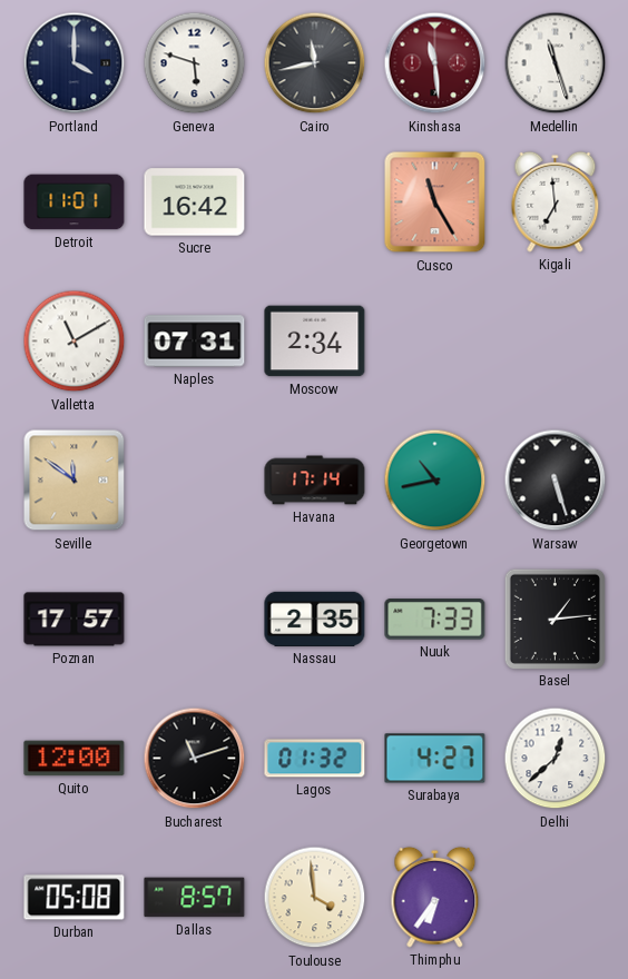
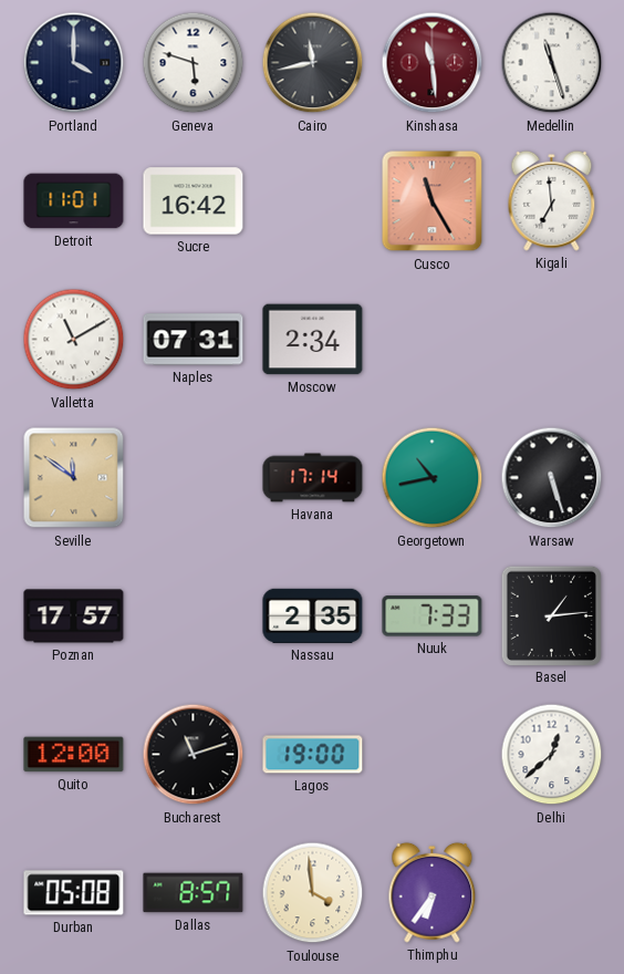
Lagos: 01:32 -> 19:00 (313, 755)
Surabaya: 4:27 -> none (435, 759)
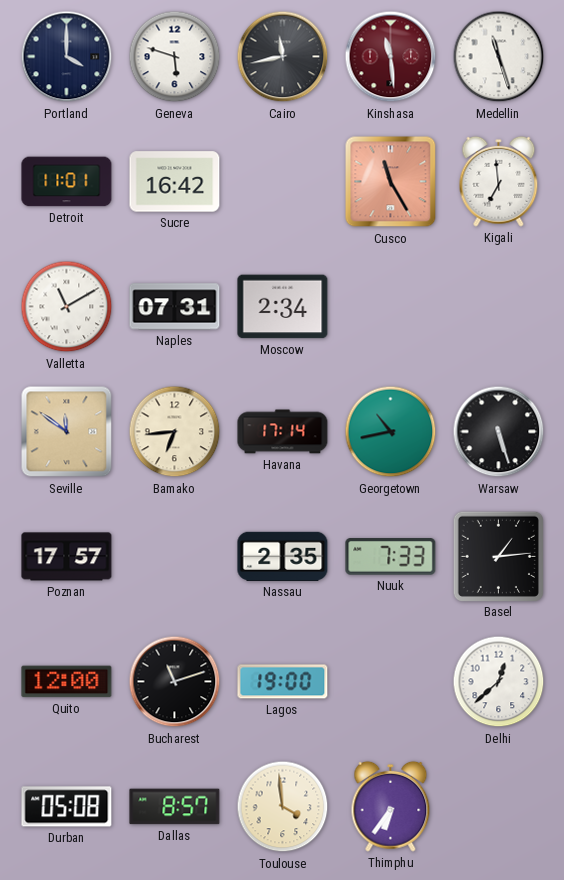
Bamako: none -> 6:44 (175, 432)
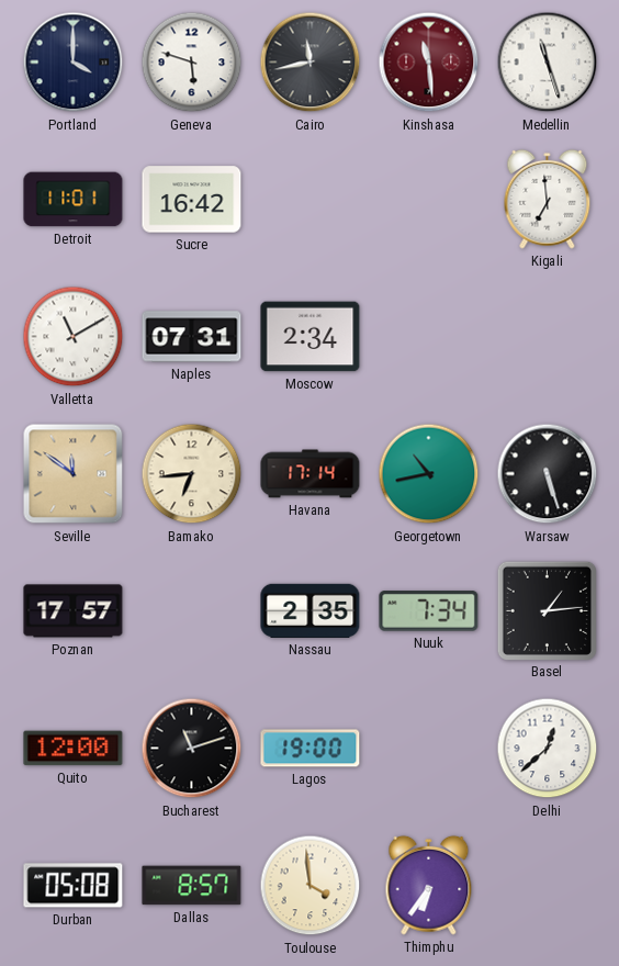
Cusco: 11:25 -> none (391, 182)
Nuuk: 7:33 -> 7:34 (429, 611)
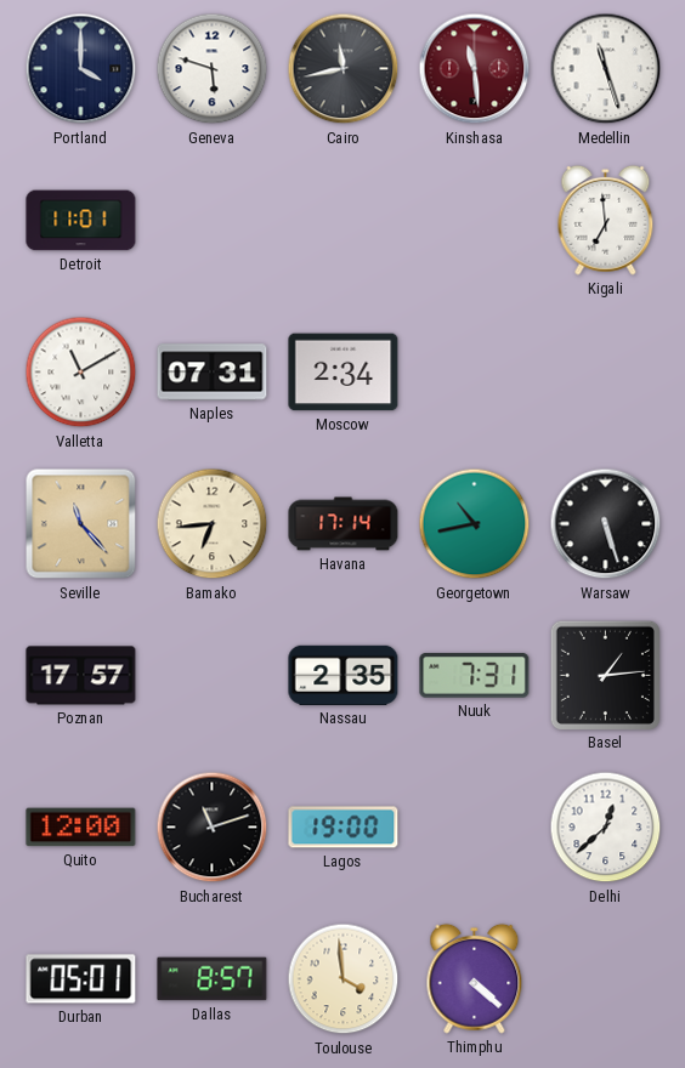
Sucre: 16:42 -> none (192, 200)
Seville: 11:51 -> 11:23 (81, 524)
Nuuk: 7:34 -> 7:31 (475, 676)
Durban: 05:08 -> 05:01 (81, 979)
Thimphu: 6:36 -> 4:22 (475, 978)
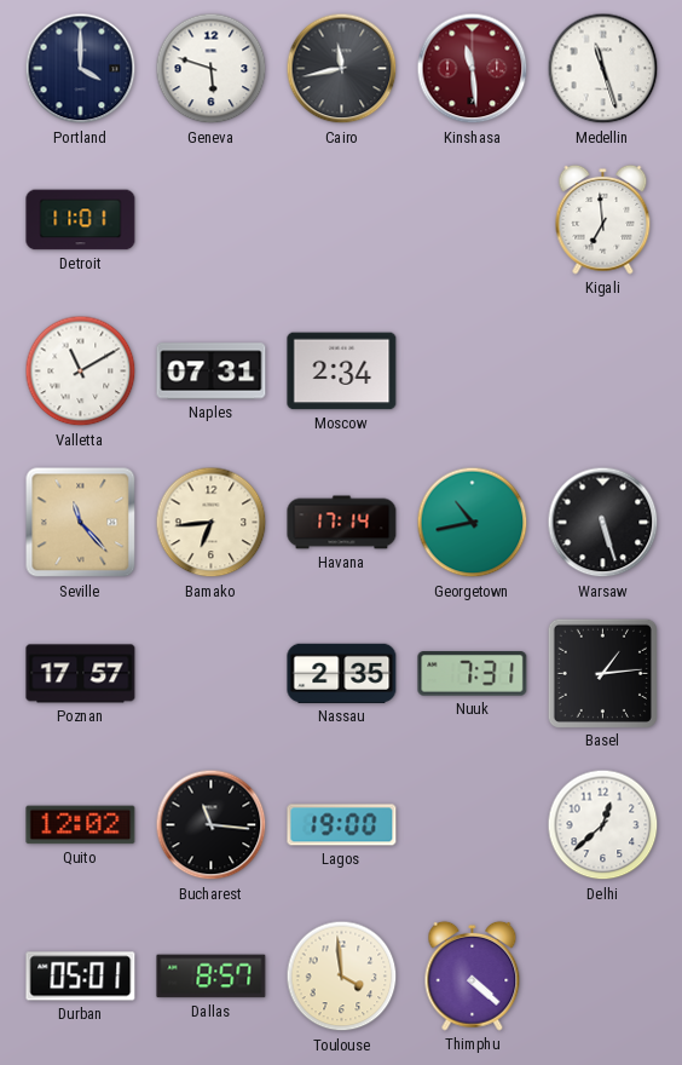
Quito: 12:00 -> 12:02 (81, 825)
Bucharest: 11:12 -> 11:16 (212, 825)
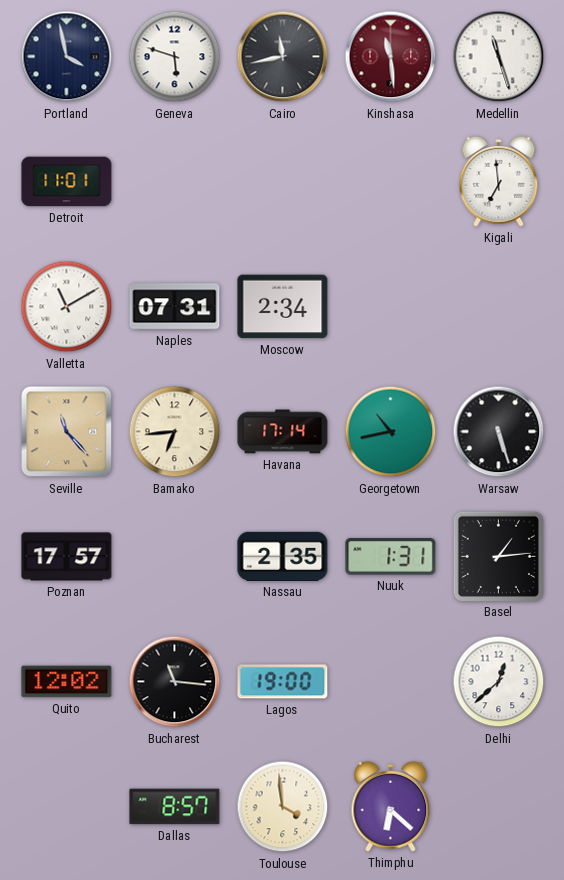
Portland: 4:00 -> 3:58 (67, 57)
Nuuk: 7:31 -> 1:31 (391, 557)
Durban: 05:01 -> none (81, 977)
Thimphu: 4:22 -> 6:22 (391, 806)
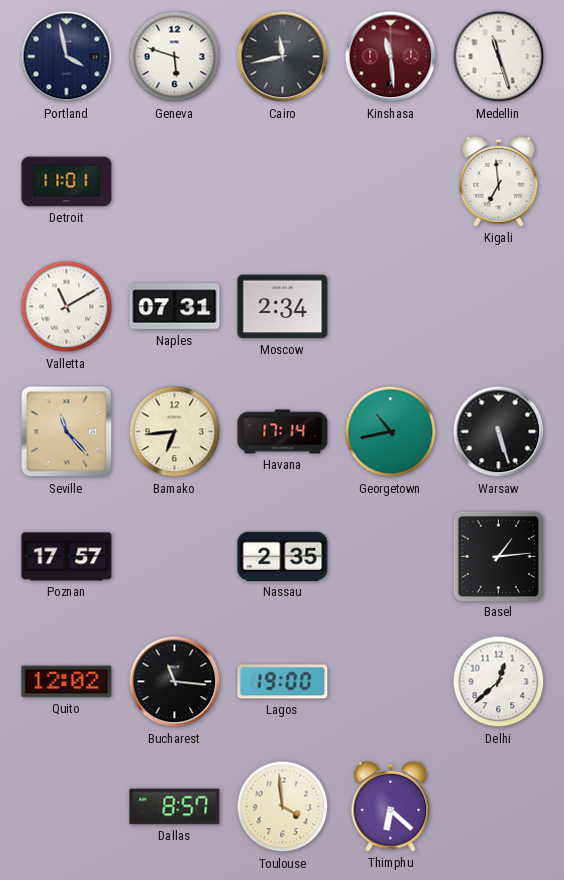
Nuuk: 1:31 -> none (391, 557)
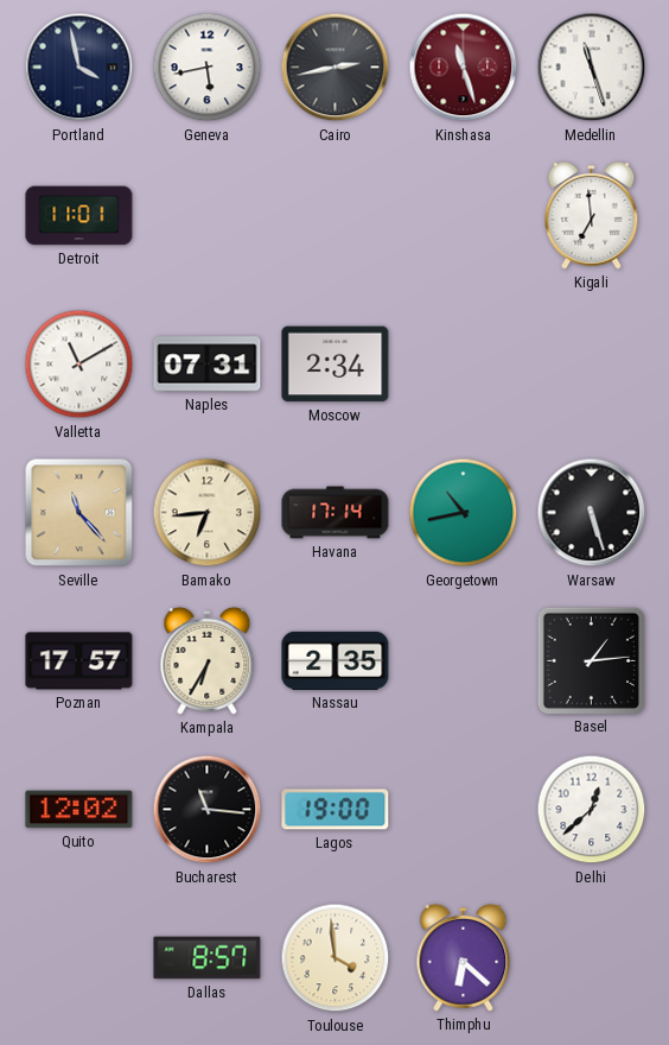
Geneva: 5:48 -> 5:43 (208, 68)
Cairo: 11:43 -> 2:43 (336, 68)
Kinshasa: 11:29 -> 11:27 (464, 68)
Kampala: none -> 6:35 (208, 660)
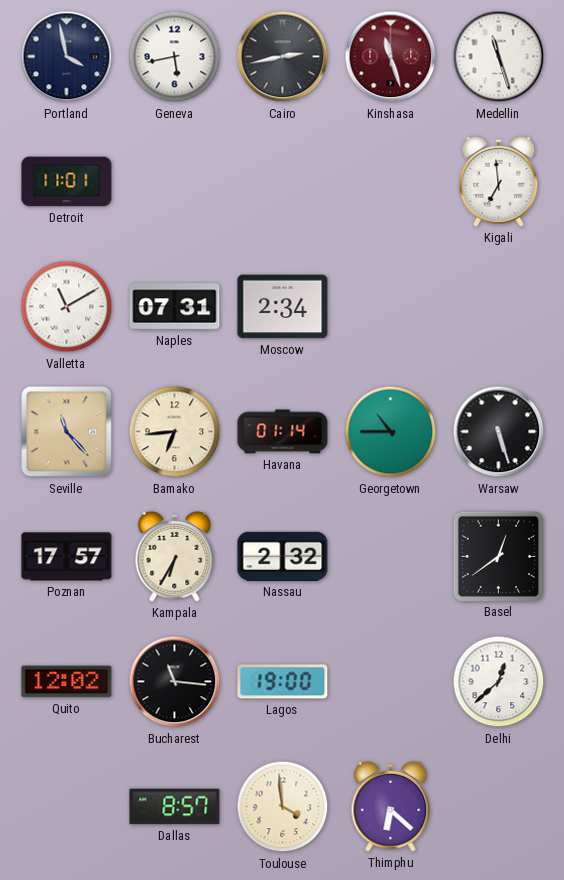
Havana: 17:14 -> 01:14 (283, 432)
Georgetown: 10:43 -> 10:45 (391, 432)
Nassau: 2:35 -> 2:32 (283, 556)
Basel: 1:14 -> 12:39 (498, 556)
